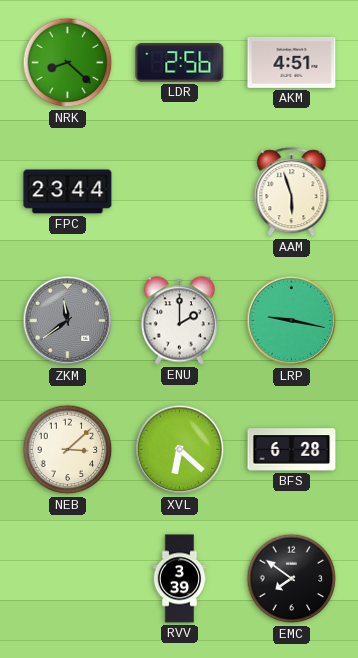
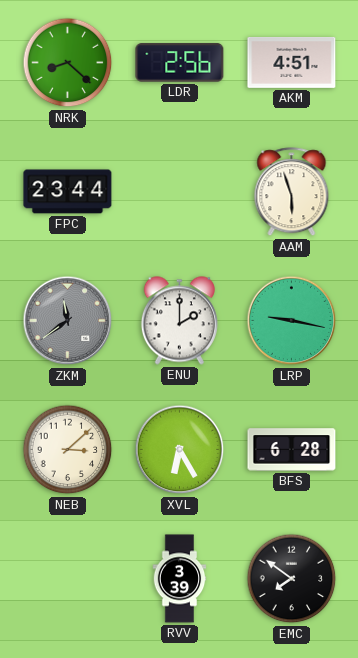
XVL: 6:22 -> 6:25 (180, 450)
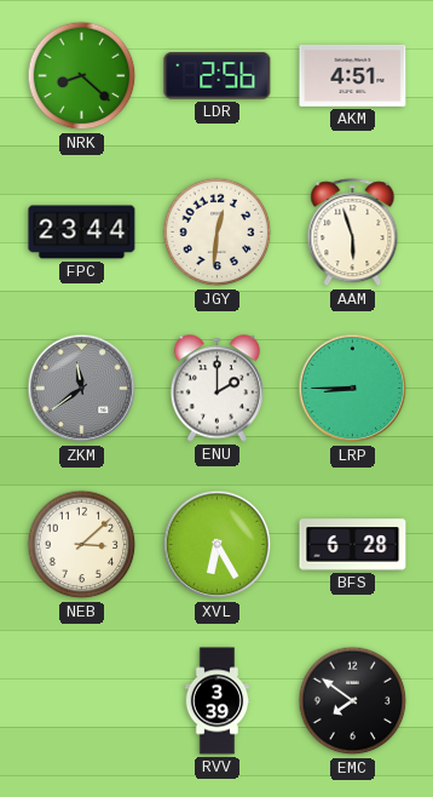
JGY: none -> 12:31 (218, 233)
LRP: 9:17 -> 8:45 (353, 389)
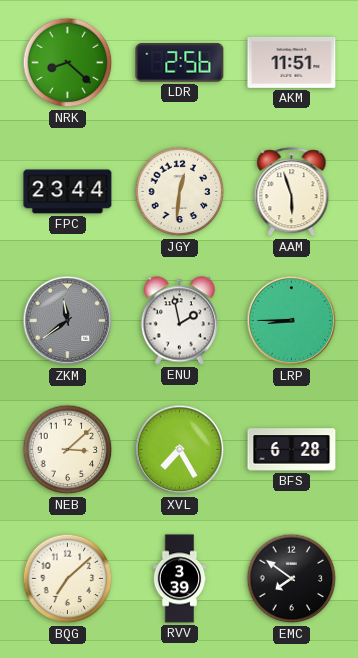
AKM: 4:51 -> 11:51 (292, 62)
ENU: 2:00 -> 1:58 (179, 321)
XVL: 6:25 -> 7:25 (180, 450)
BQG: none -> 7:08 (68, 579)
